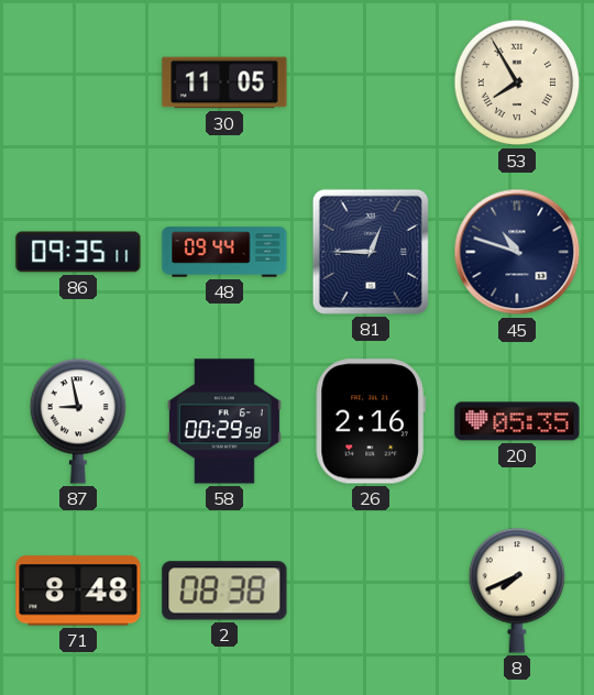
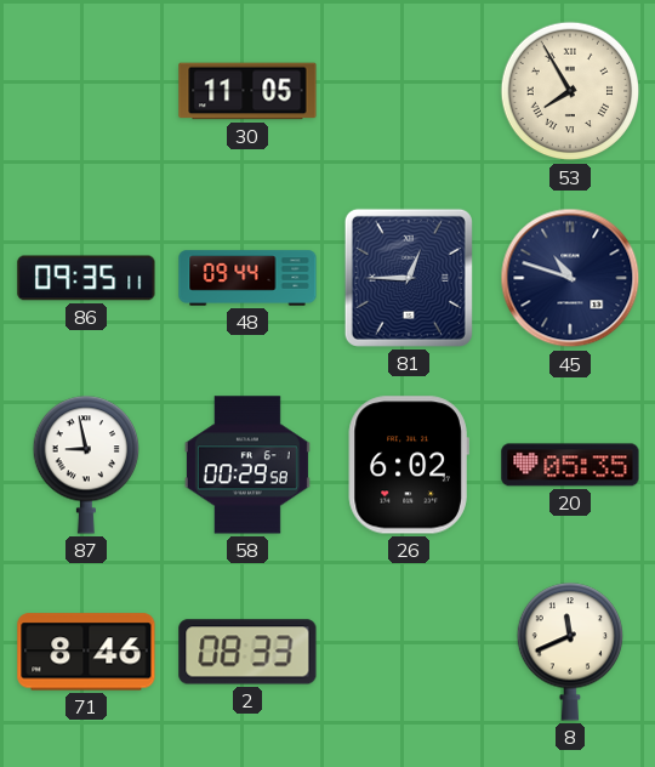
26: 2:16 -> 6:02 (409, 465)
71: 8:48 -> 8:46 (86, 652)
2: 08:38 -> 08:33 (247, 652)
8: 7:41 -> 11:41 (569, 652)
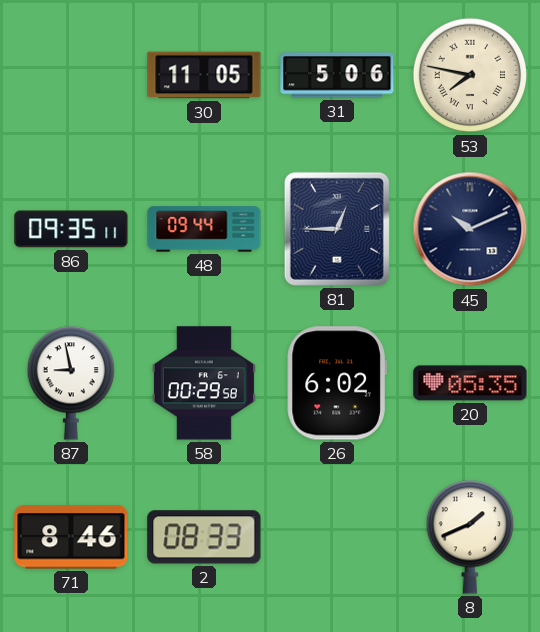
31: none -> 5:06 (337, 75)
53: 7:55 -> 7:47 (470, 75)
45: 10:48 -> 10:11 (470, 229)
8: 11:41 -> 1:41 (469, 537)
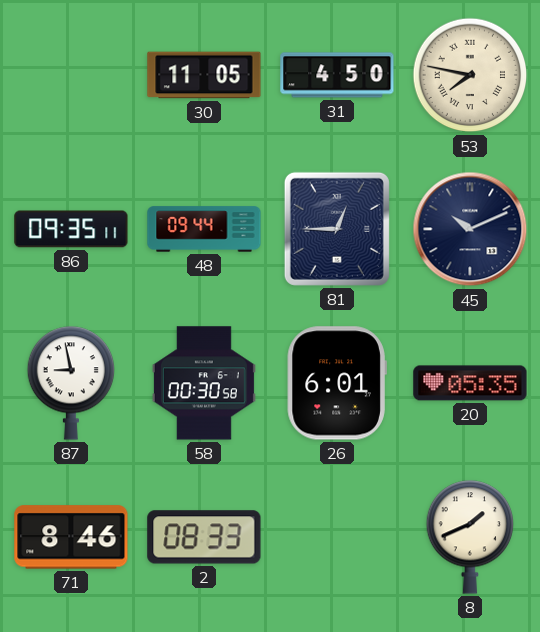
31: 5:06 -> 4:50 (337, 75)
58: 00:29 -> 00:30 (204, 383)
26: 6:02 -> 6:01 (337, 383)
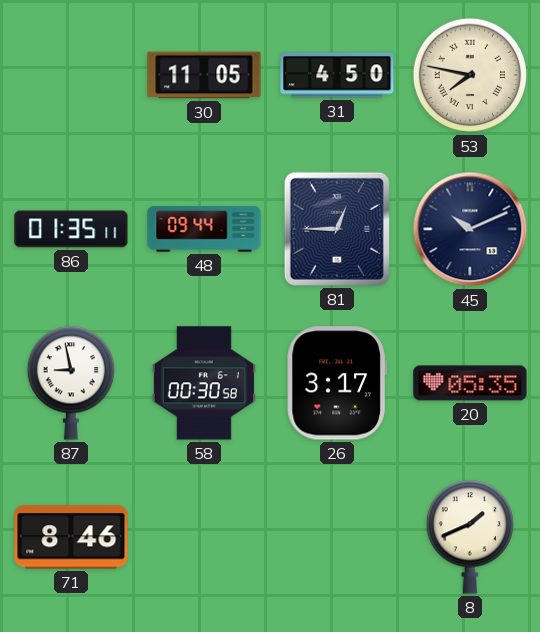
86: 09:35 -> 01:35 (71, 229)
26: 6:01 -> 3:17 (337, 383)
2: 08:33 -> none (204, 537)
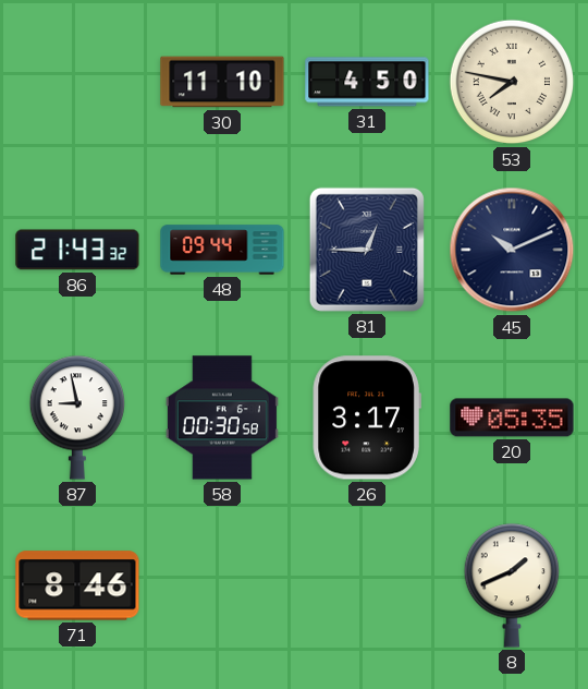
30: 11:05 -> 11:10 (222, 82)
86: 01:35 -> 21:43 (77, 250)
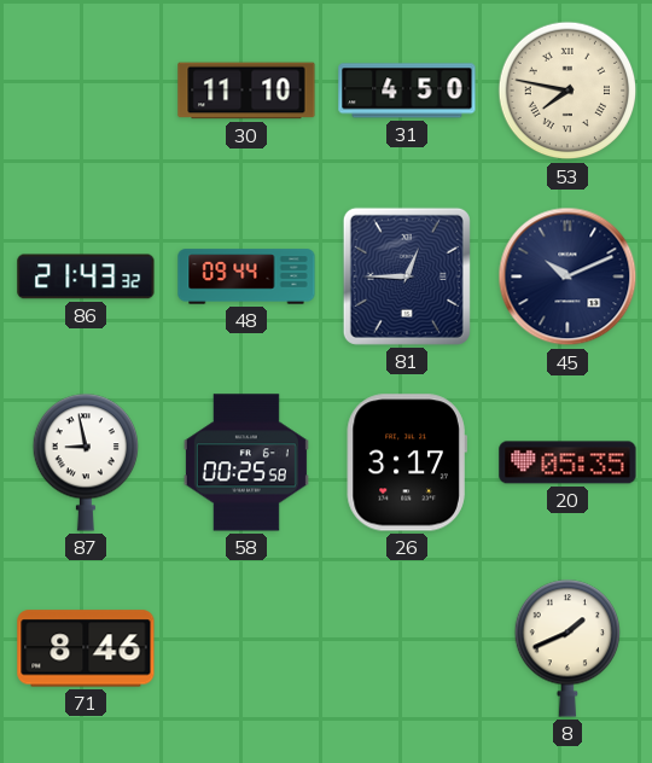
58: 00:30 -> 00:25 (246, 462)
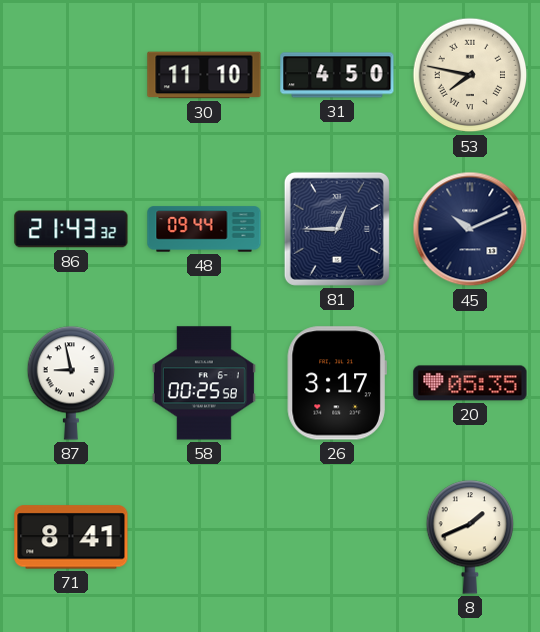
71: 8:46 -> 8:41 (71, 537)
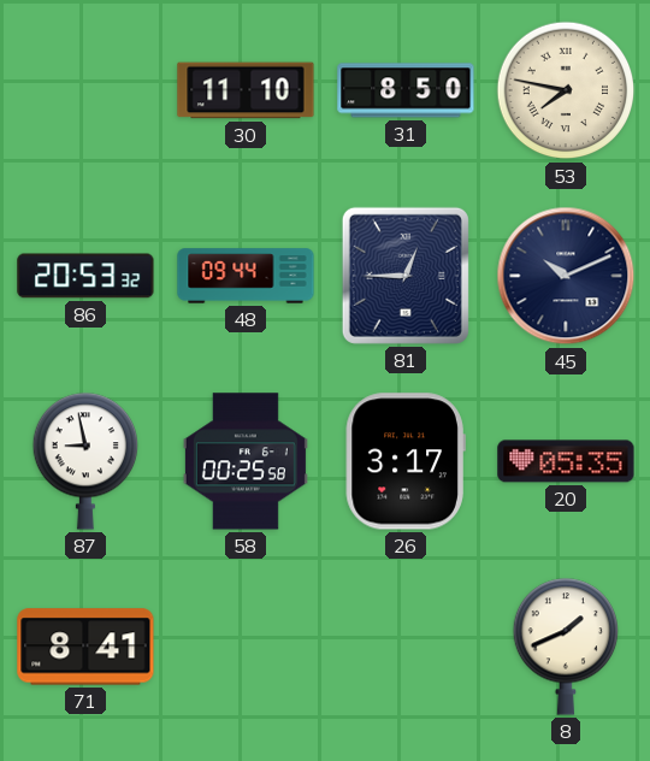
31: 4:50 -> 8:50 (406, 90)
86: 21:43 -> 20:53 (85, 276)
